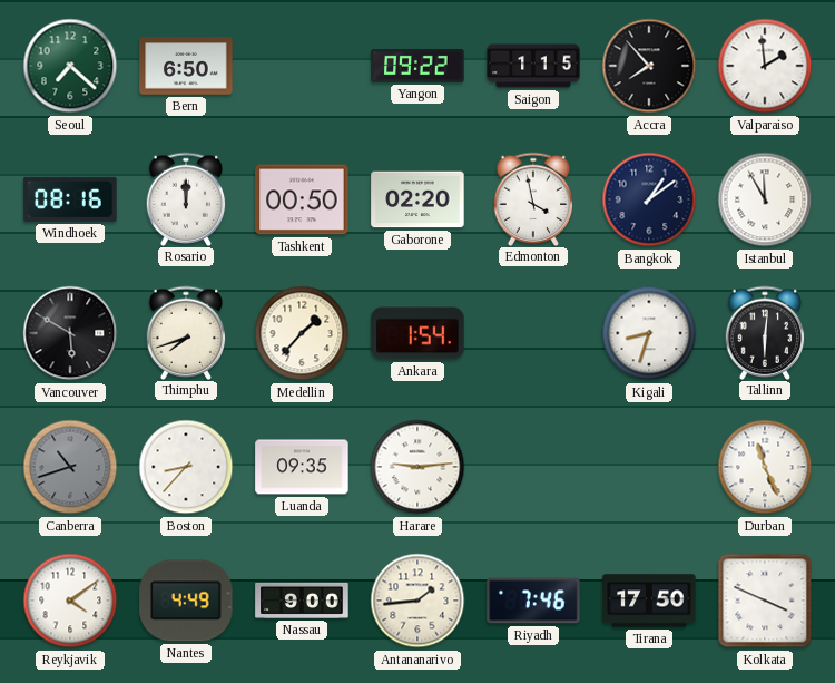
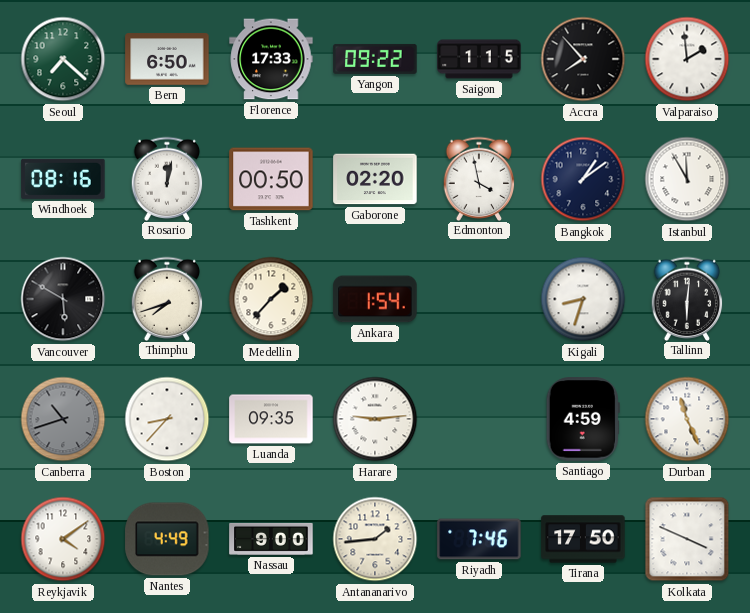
Florence: none -> 17:33 (271, 59)
Rosario: 12:00 -> 12:02 (167, 178)
Santiago: none -> 4:59 (583, 419)
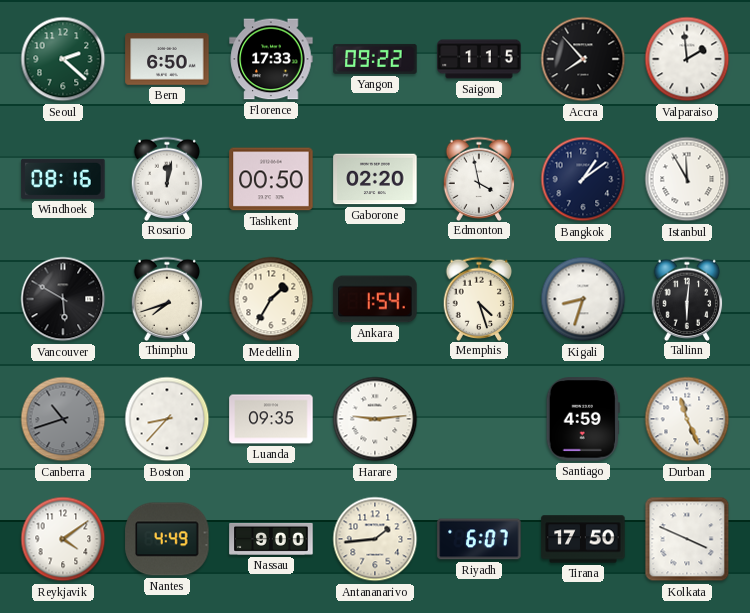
Seoul: 7:22 -> 2:22 (63, 59)
Medellin: 1:37 -> 1:35 (271, 299)
Memphis: none -> 4:27 (479, 298)
Riyadh: 7:46 -> 6:07 (479, 539)
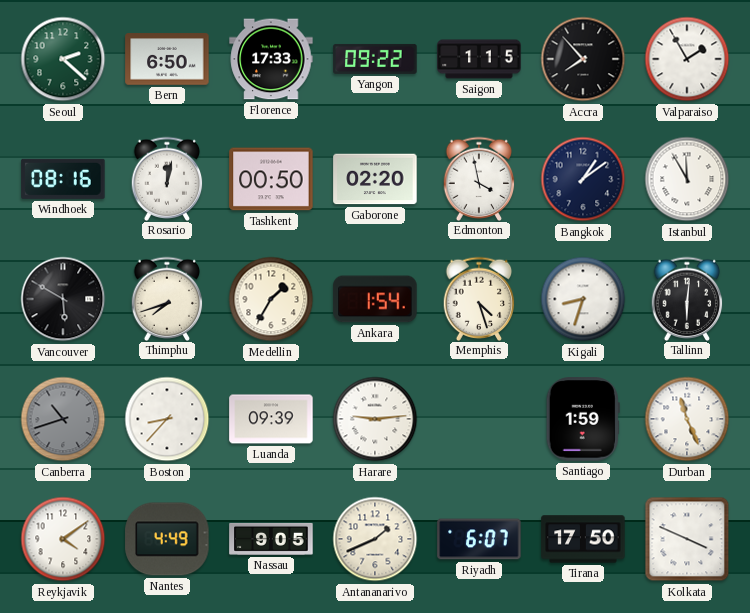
Valparaiso: 1:59 -> 1:55 (687, 59)
Luanda: 09:35 -> 09:39 (271, 419)
Santiago: 4:59 -> 1:59 (583, 419)
Nassau: 9:00 -> 9:05 (271, 539)
Antananarivo: 1:44 -> 1:41 (375, 539)
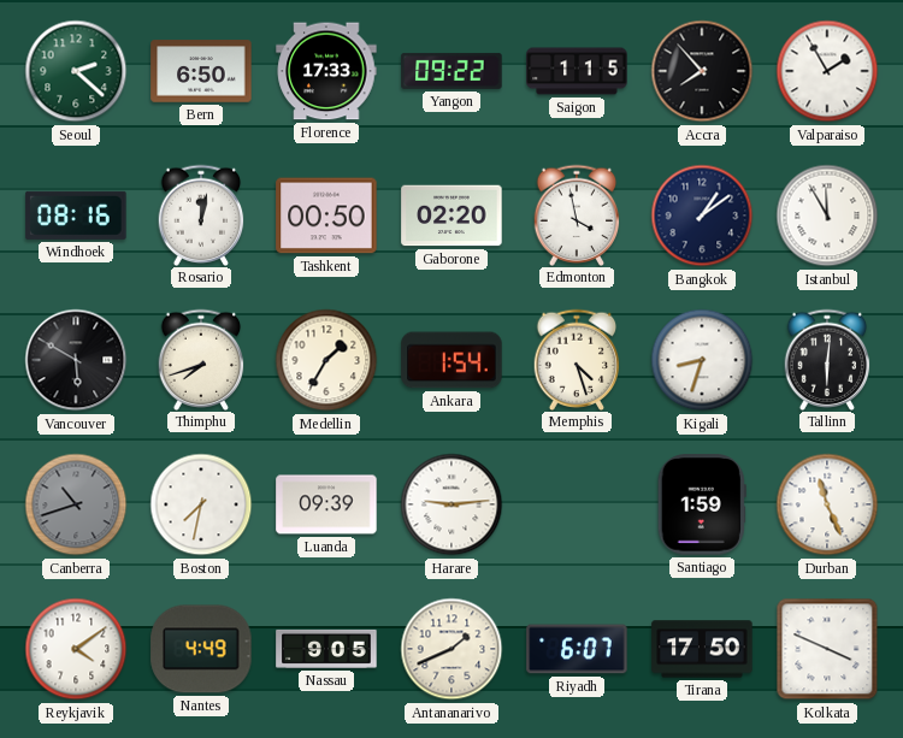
Boston: 8:37 -> 7:32 (201, 504)
